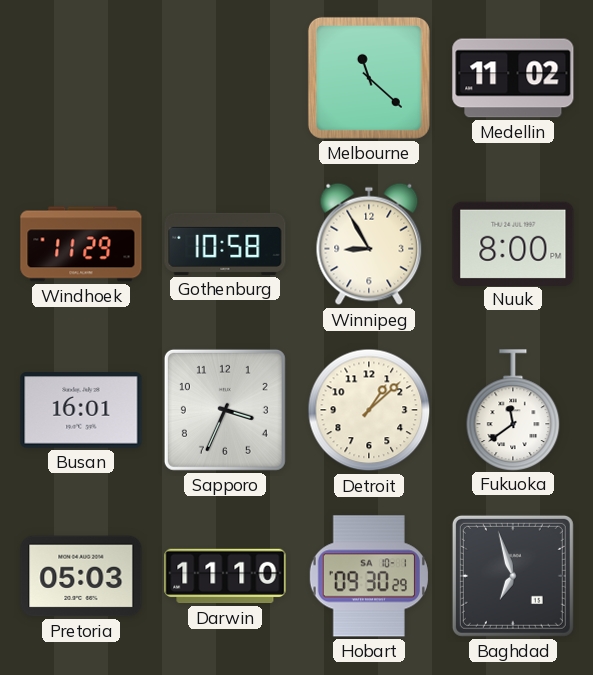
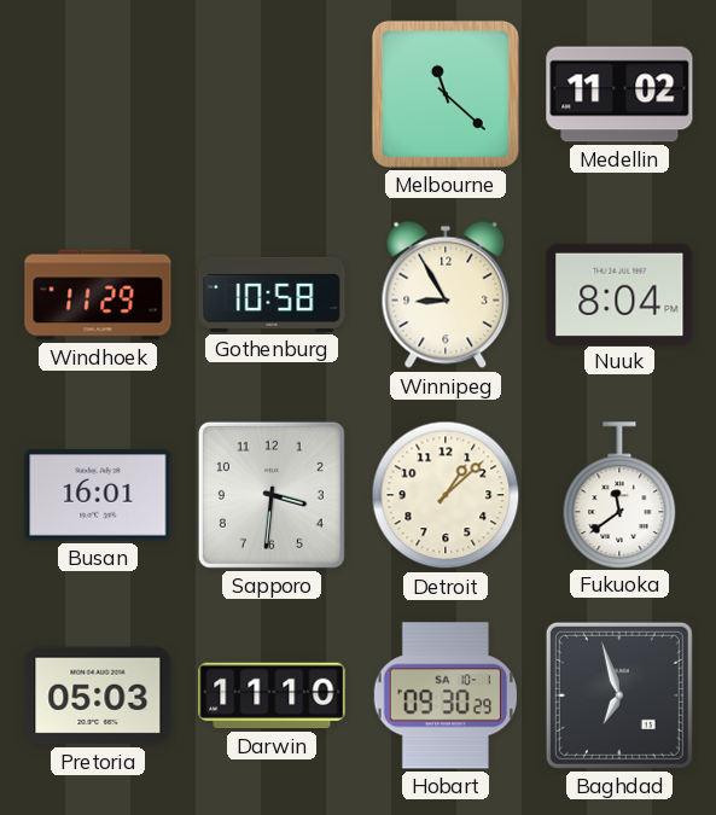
Nuuk: 8:00 -> 8:04 (619, 293)
Sapporo: 3:34 -> 3:31 (272, 495)
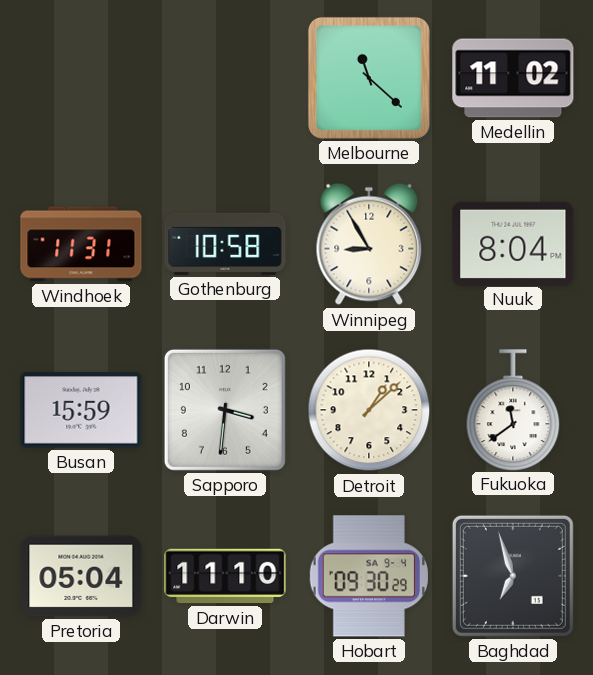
Windhoek: 11:29 -> 11:31 (81, 244)
Busan: 16:01 -> 15:59 (81, 410)
Pretoria: 05:03 -> 05:04 (81, 576)
Hobart date: SA 10-1 -> SA 9-4 (368, 576)
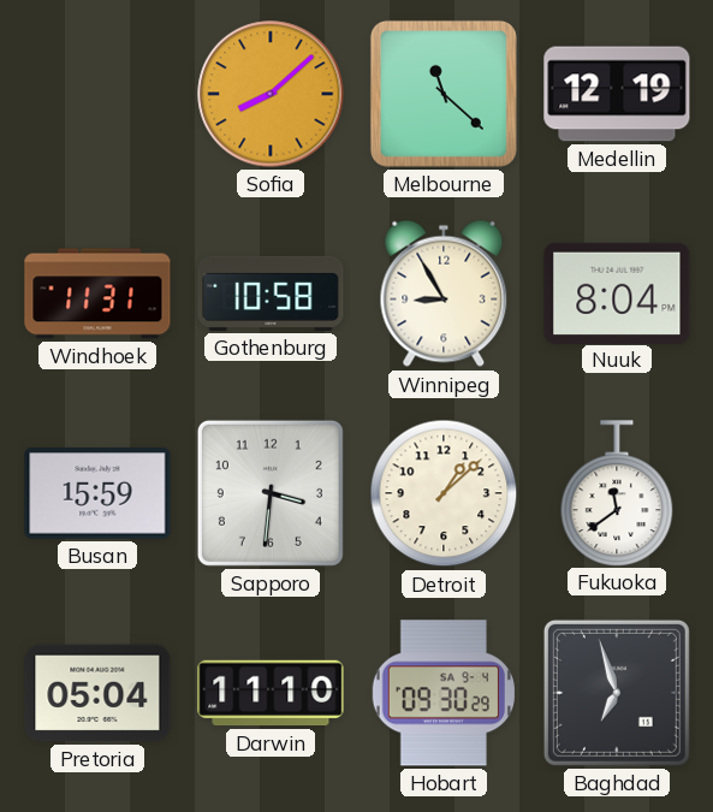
Sofia: none -> 8:08 (271, 94)
Medellin: 11:02 -> 12:19 (617, 94)
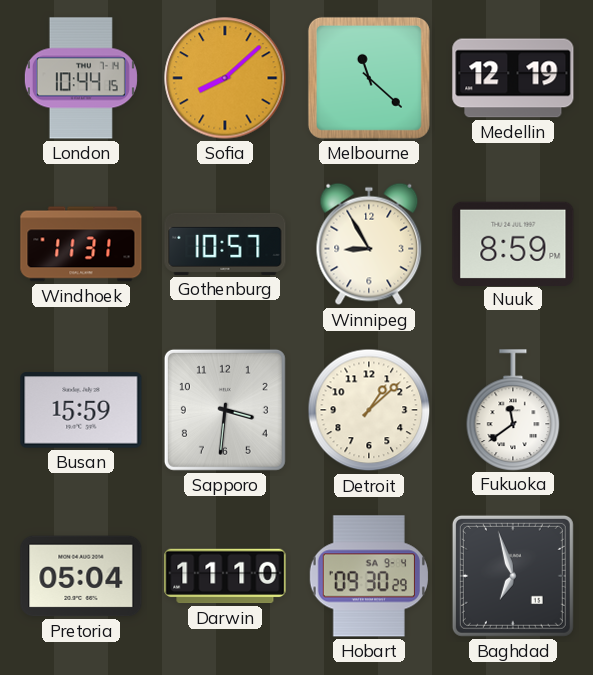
London: none -> 10:44 (81, 78)
Gothenburg: 10:58 -> 10:57 (225, 244)
Nuuk: 8:04 -> 8:59 (513, 243)
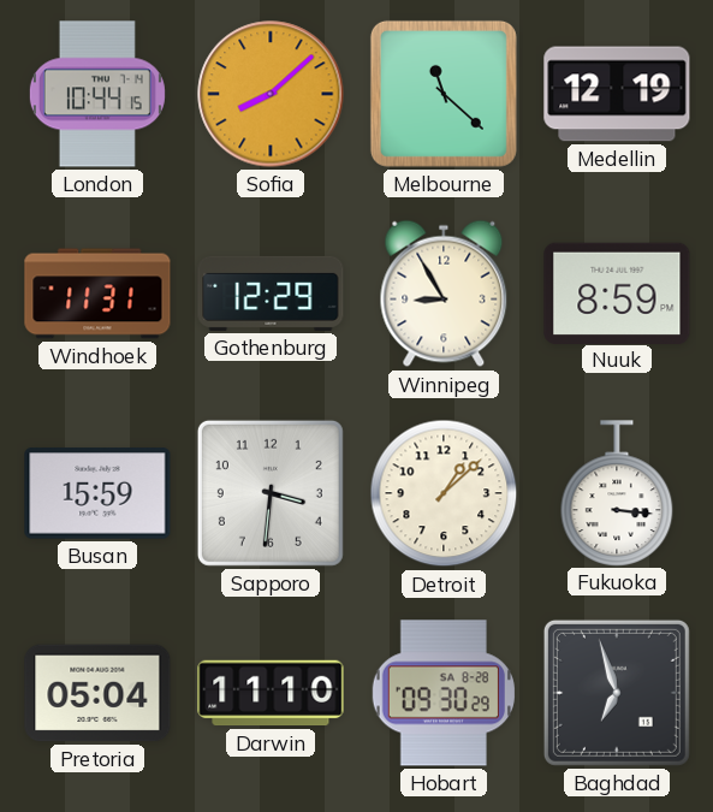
Gothenburg: 10:57 -> 12:29 (271, 294)
Fukuoka: 11:39 -> 3:16 (617, 493)
Hobart date: SA 9-4 -> SA 8-28 (442, 693)
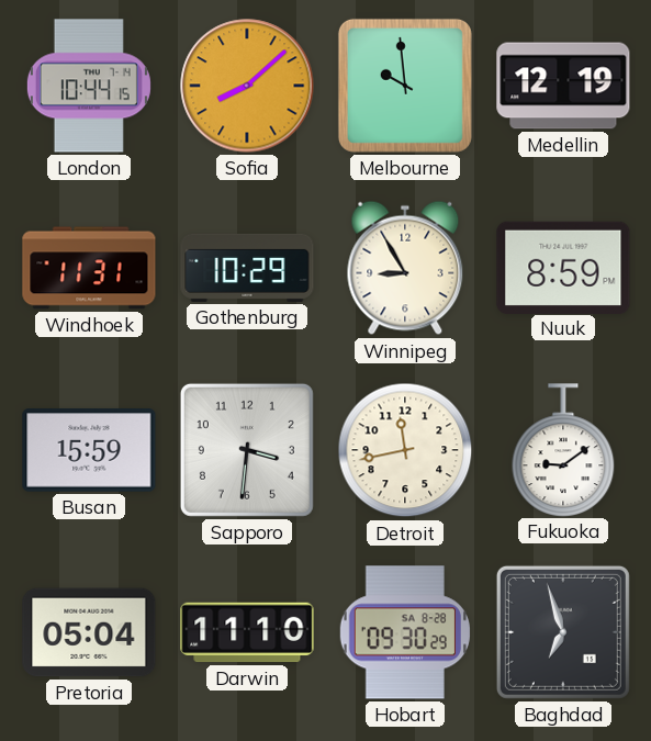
Melbourne: 11:22 -> 9:59 (405, 86)
Gothenburg: 12:29 -> 10:29 (247, 268)
Detroit: 1:08 -> 11:43 (405, 450)
Fukuoka: 3:16 -> 9:09 (563, 450)
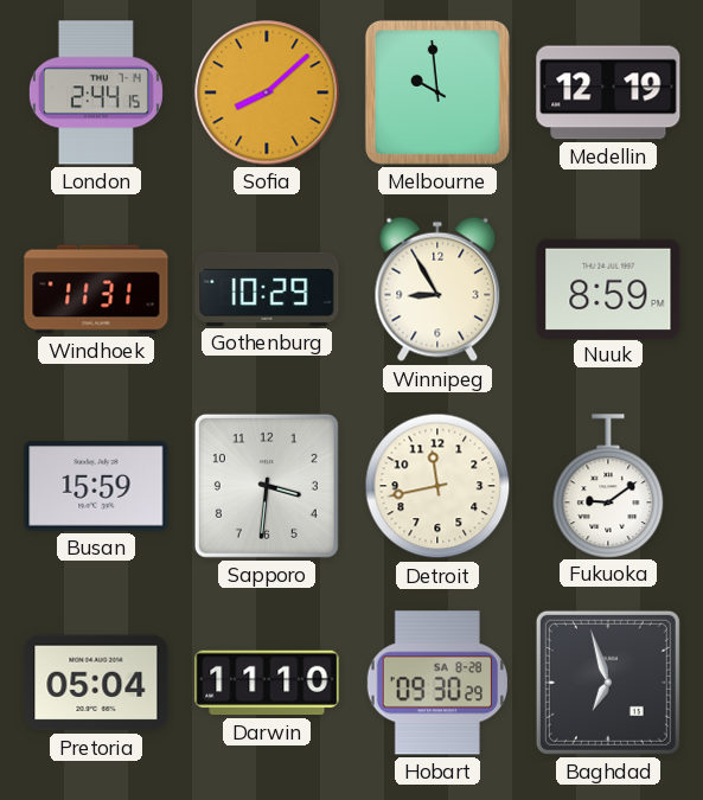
London: 10:44 -> 2:44 (96, 92)
